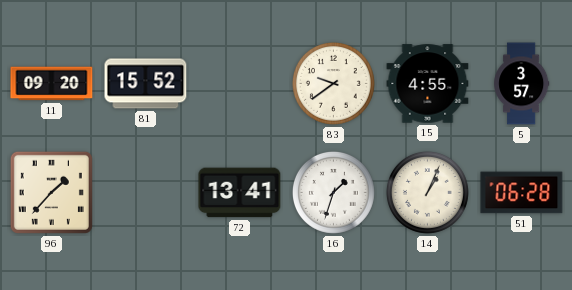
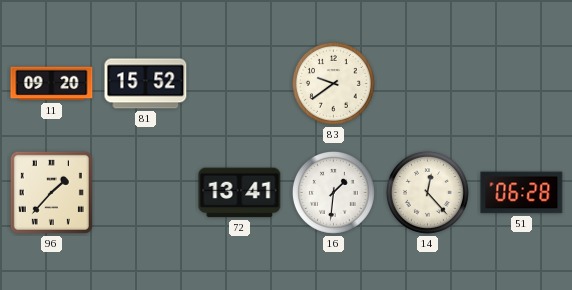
15: 4:55 -> none (428, 84)
5: 3:57 -> none (522, 84)
16: 1:33 -> 1:31 (333, 192)
14: 1:04 -> 12:23 (427, 192)
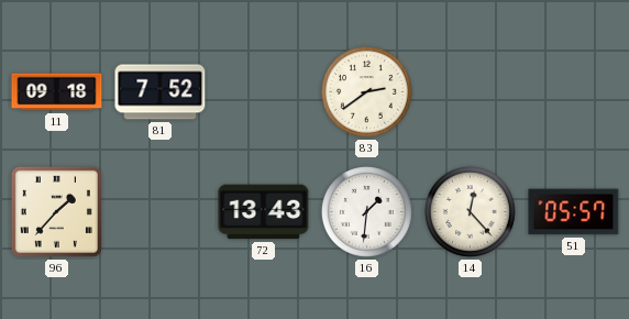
11: 09:20 -> 09:18 (57, 92)
81: 15:52 -> 7:52 (161, 92)
83: 9:39 -> 2:39 (366, 91)
72: 13:41 -> 13:43 (264, 212)
51: 06:28 -> 05:57 (574, 212)
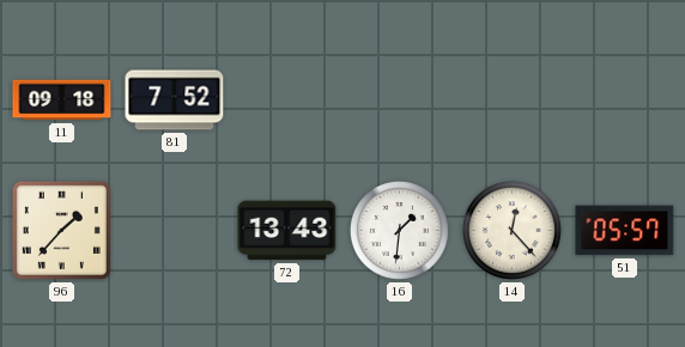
83: 2:39 -> none (366, 91)
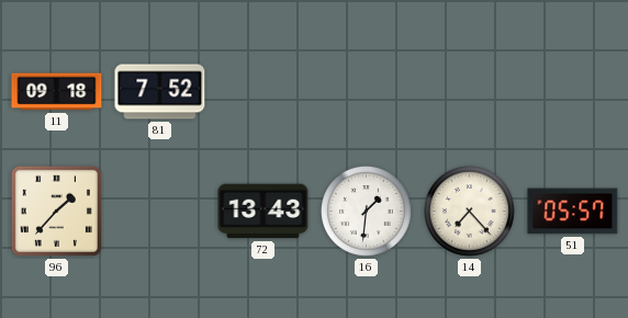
14: 12:23 -> 7:23 (469, 211)
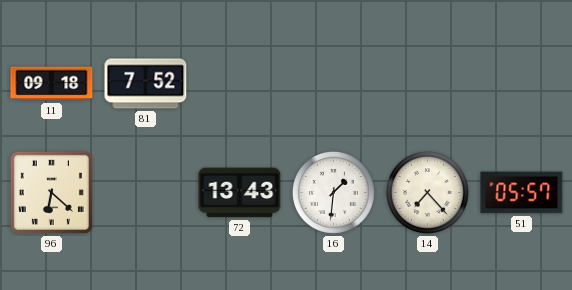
96: 1:37 -> 6:22 (51, 192)
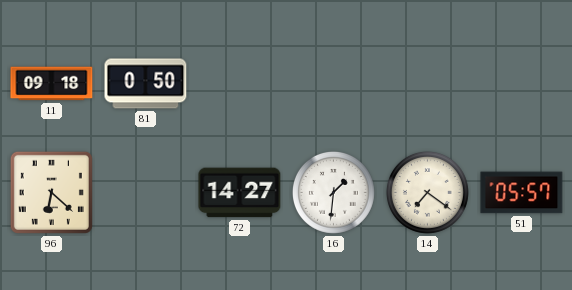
81: 7:52 -> 0:50 (146, 84)
72: 13:43 -> 14:27 (240, 193)
14: 7:23 -> 7:21 (427, 192)
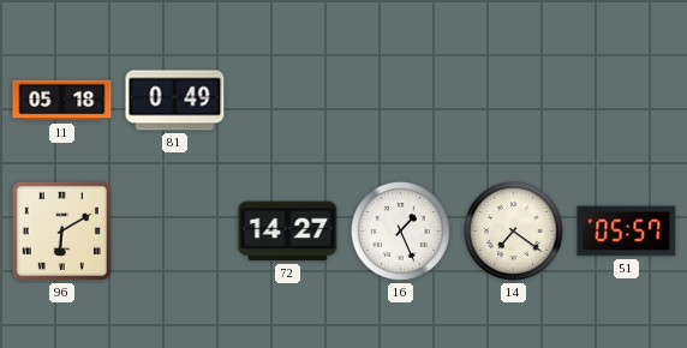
11: 09:18 -> 05:18 (62, 101)
81: 0:50 -> 0:49 (175, 101)
96: 6:22 -> 6:10 (61, 230)
16: 1:31 -> 1:26 (400, 230)
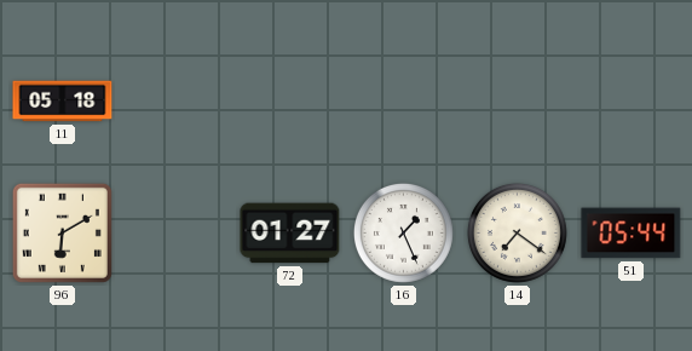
81: 0:49 -> none (175, 101)
72: 14:27 -> 01:27 (290, 234)
51: 05:57 -> 05:44 (632, 234)
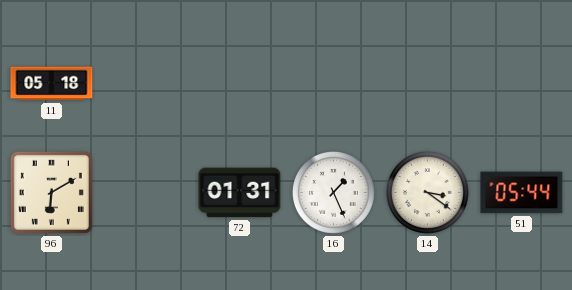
72: 01:27 -> 01:31 (240, 193)
14: 7:21 -> 3:21 (427, 192)
